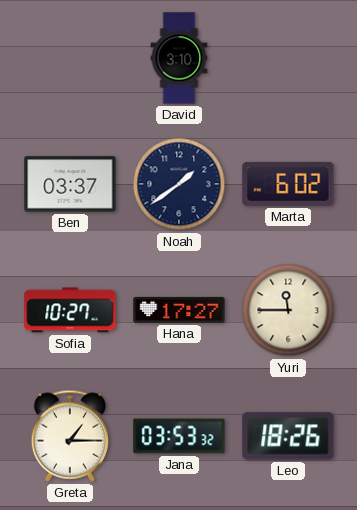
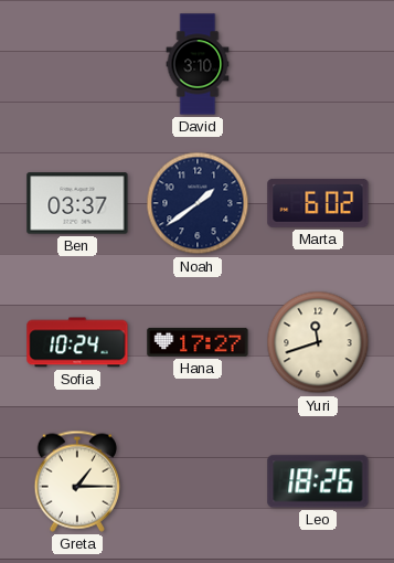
Sofia: 10:27 -> 10:24 (77, 342)
Yuri: 11:45 -> 11:42 (318, 342)
Jana: 03:53 -> none (179, 436)
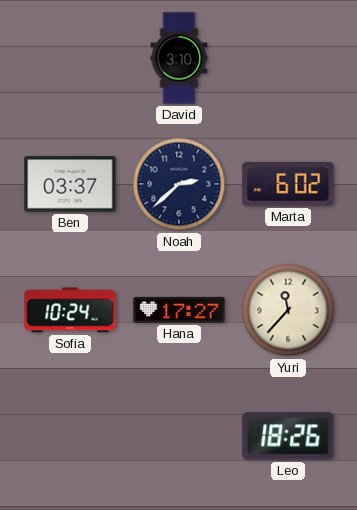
Noah: 1:39 -> 2:38 (179, 184)
Yuri: 11:42 -> 11:37 (288, 310)
Greta: 1:15 -> none (76, 481)
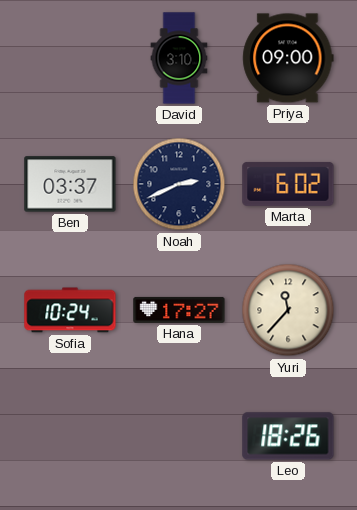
Priya: none -> 09:00 (288, 58)
Noah: 2:38 -> 2:41 (179, 184)
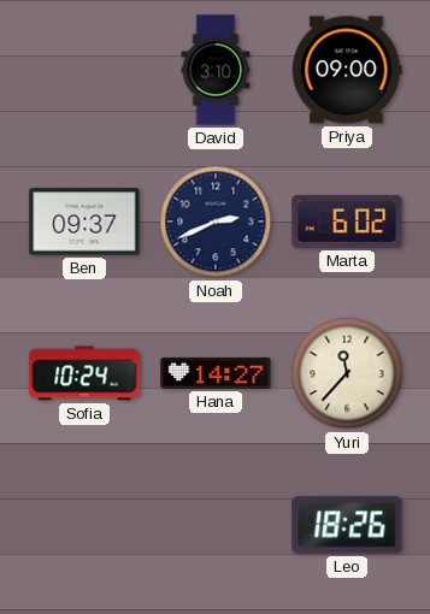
Ben: 03:37 -> 09:37 (84, 222)
Hana: 17:27 -> 14:27 (216, 373)
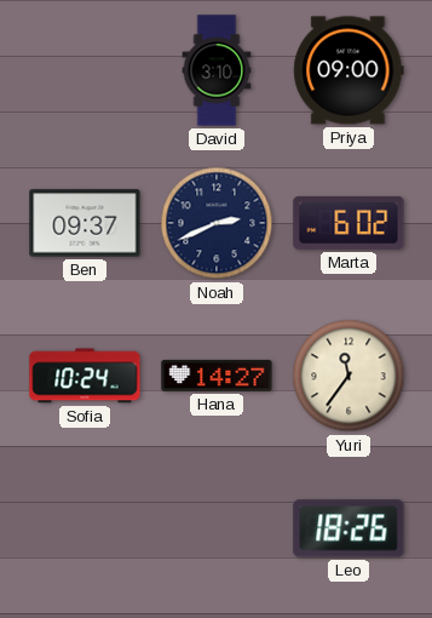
Yuri: 11:37 -> 11:36 (349, 376)
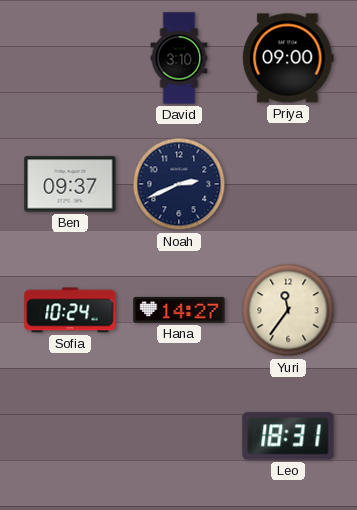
Marta: 6:02 -> none (349, 223)
Leo: 18:26 -> 18:31 (288, 436)
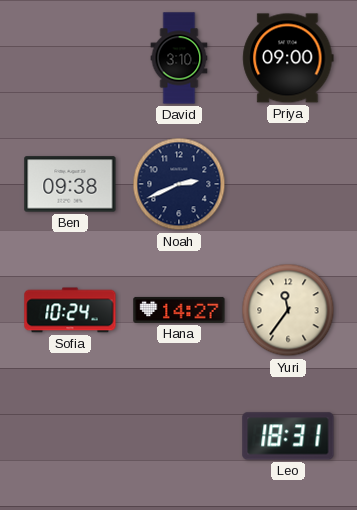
Ben: 09:37 -> 09:38 (70, 184)
